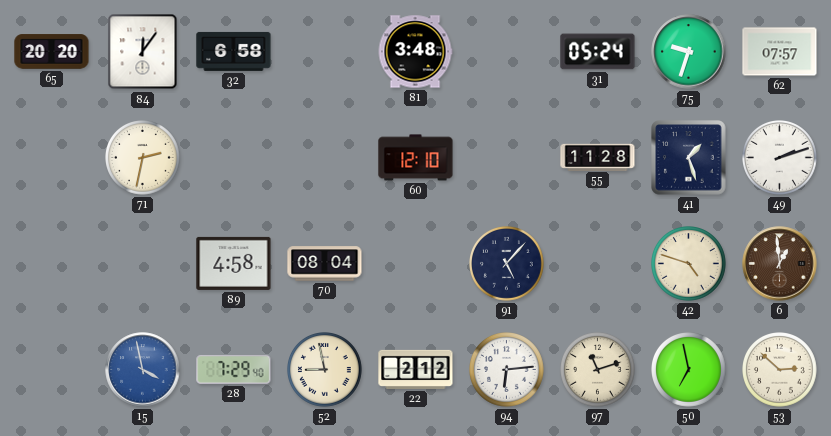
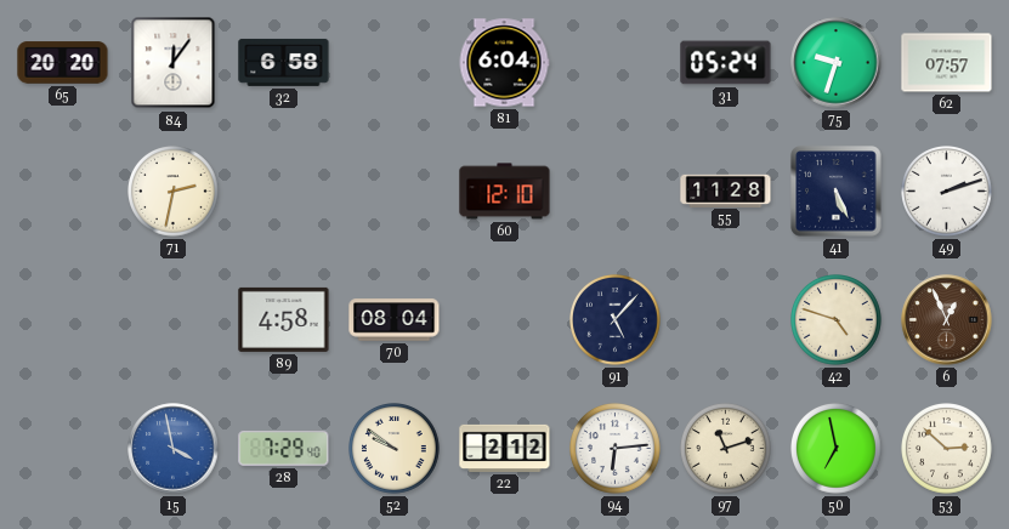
81: 3:48 -> 6:04 (504, 63)
41: 1:27 -> 5:26 (837, 192)
6: 12:59 -> 12:56 (947, 320)
52: 8:58 -> 9:51 (395, 449)
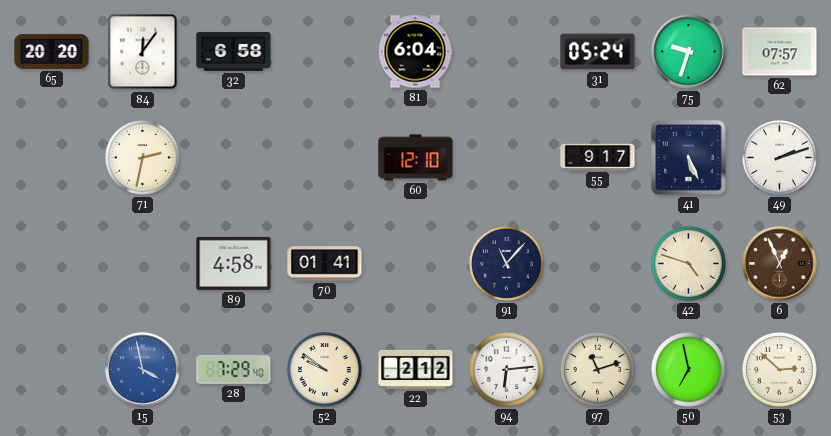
55: 11:28 -> 9:17 (598, 157)
70: 08:04 -> 01:41 (325, 264)
91: 5:07 -> 11:07 (507, 264)
